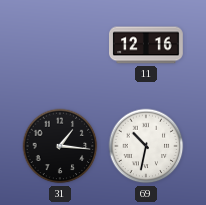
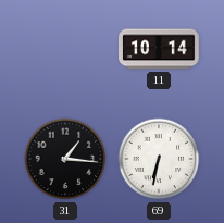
11: 12:16 -> 10:14 (160, 49)
69: 10:32 -> 6:32 (159, 159)
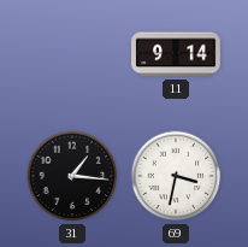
11: 10:14 -> 9:14 (177, 54)
69: 6:32 -> 3:32 (176, 176)
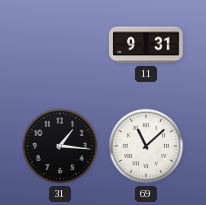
11: 9:14 -> 9:31 (147, 45)
69: 3:32 -> 11:08 (146, 146)
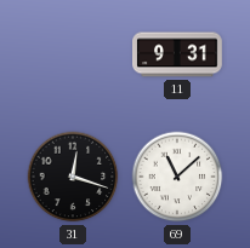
31: 1:16 -> 12:18 (73, 177)
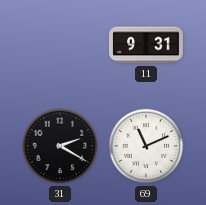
31: 12:18 -> 2:20 (60, 146)
69: 11:08 -> 11:11 (146, 146)
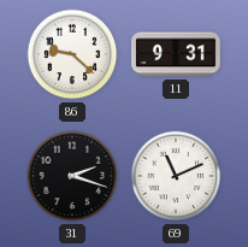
86: none -> 9:22 (72, 54)
31: 2:20 -> 2:18 (72, 176)
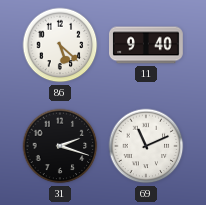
86: 9:22 -> 5:22 (60, 45)
11: 9:31 -> 9:40 (147, 45)
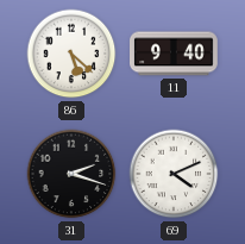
69: 11:11 -> 4:11 (174, 174)
